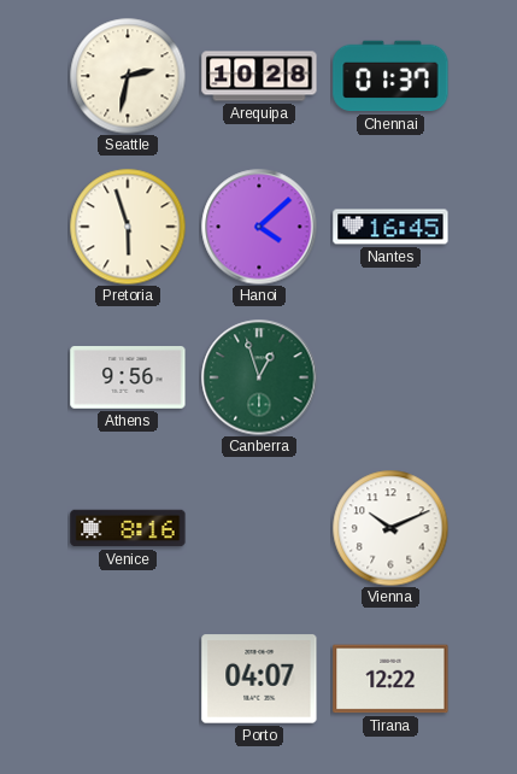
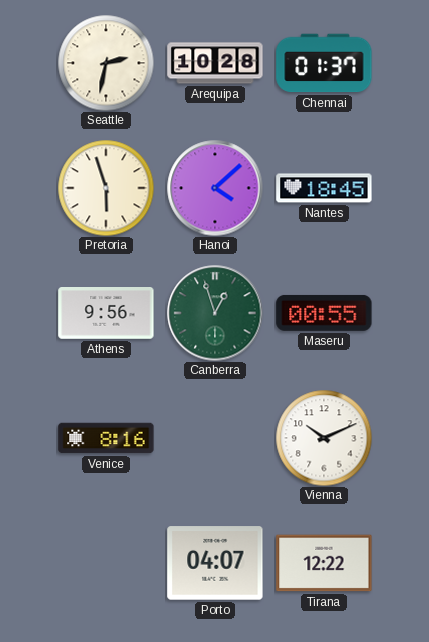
Nantes: 16:45 -> 18:45 (324, 188)
Maseru: none -> 00:55 (324, 313)
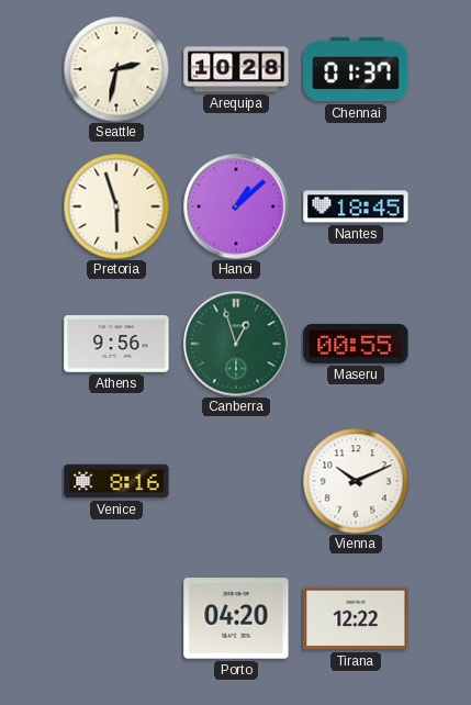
Hanoi: 4:08 -> 1:08 (236, 206)
Porto: 04:07 -> 04:20 (236, 618)
